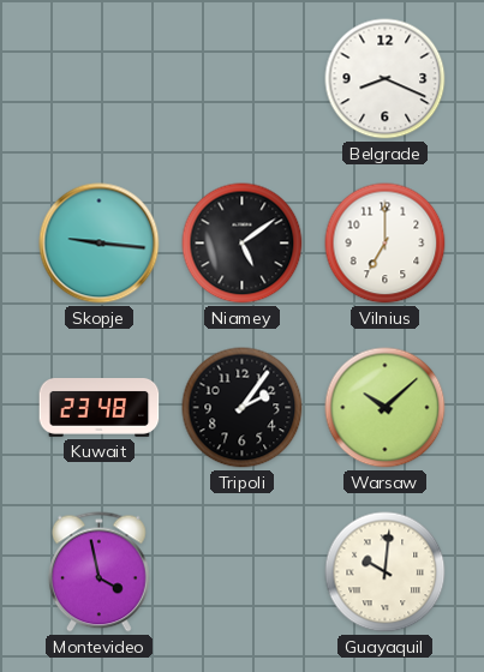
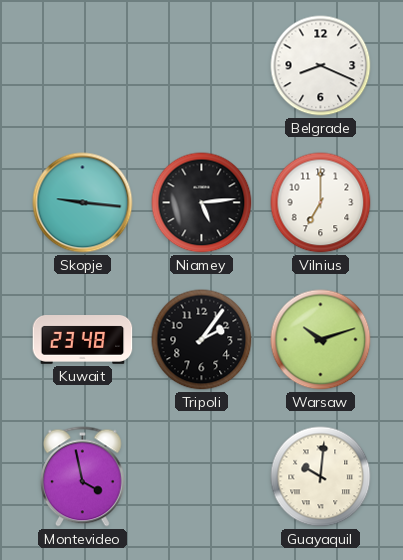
Niamey: 5:09 -> 5:14 (202, 203)
Warsaw: 10:08 -> 10:12 (321, 340)
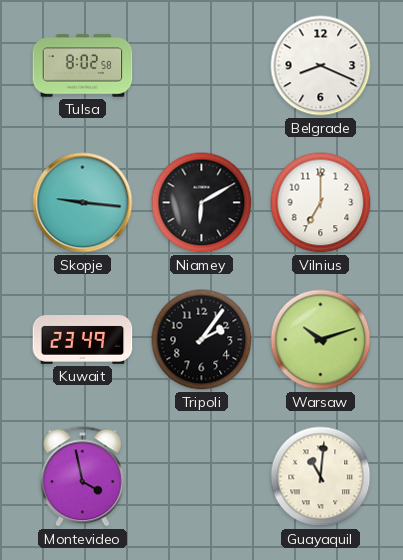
Tulsa: none -> 8:02 (83, 66)
Niamey: 5:14 -> 6:10 (202, 203)
Kuwait: 23:48 -> 23:49 (83, 340)
Guayaquil: 10:01 -> 11:01 (321, 477)
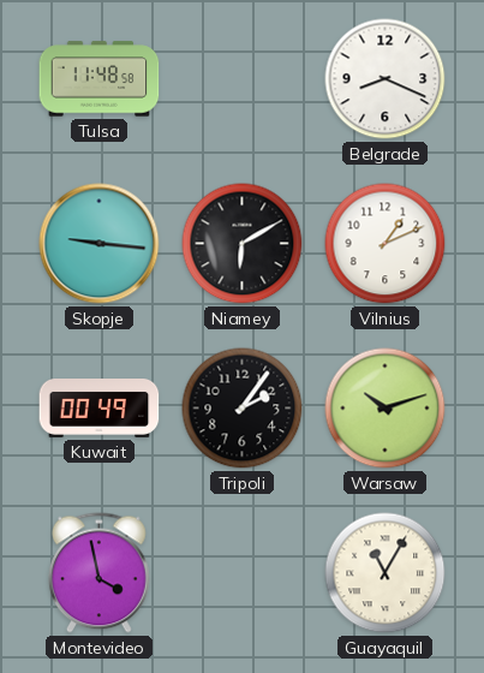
Tulsa: 8:02 -> 11:48 (100, 79)
Vilnius: 7:00 -> 1:11 (386, 244)
Kuwait: 23:49 -> 00:49 (100, 409)
Guayaquil: 11:01 -> 11:05 (386, 573)
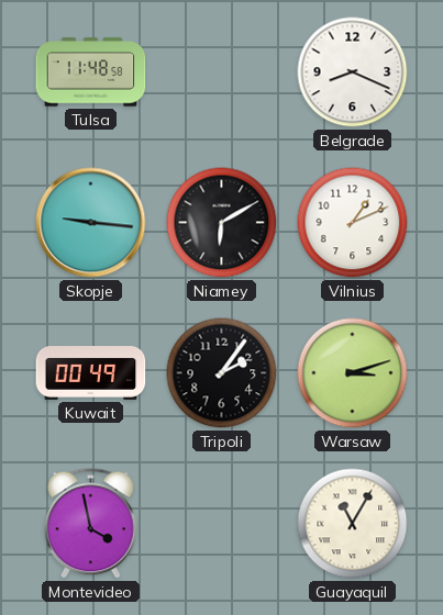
Warsaw: 10:12 -> 3:12 (353, 373)
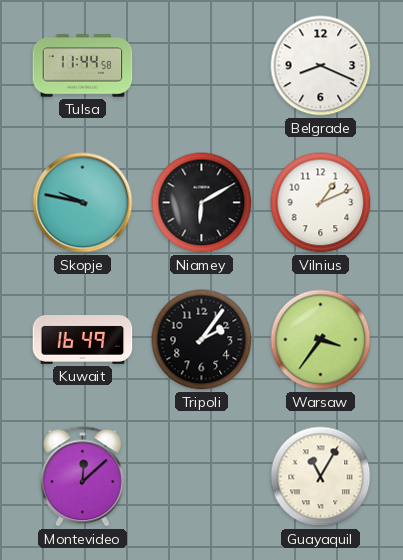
Tulsa: 11:48 -> 11:44 (83, 66)
Skopje: 9:16 -> 9:47 (83, 203)
Kuwait: 00:49 -> 16:49 (83, 340)
Warsaw: 3:12 -> 3:36 (321, 340)
Montevideo: 3:58 -> 12:08 (82, 477)
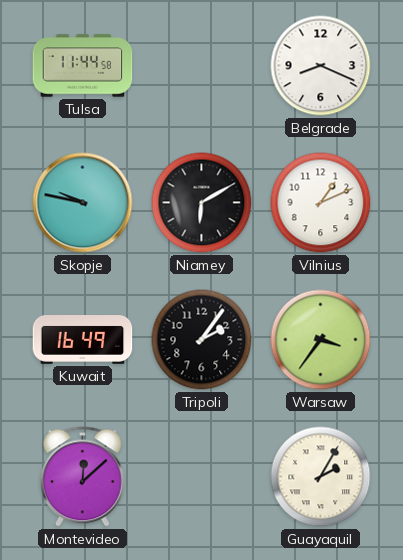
Guayaquil: 11:05 -> 2:05 (321, 477)
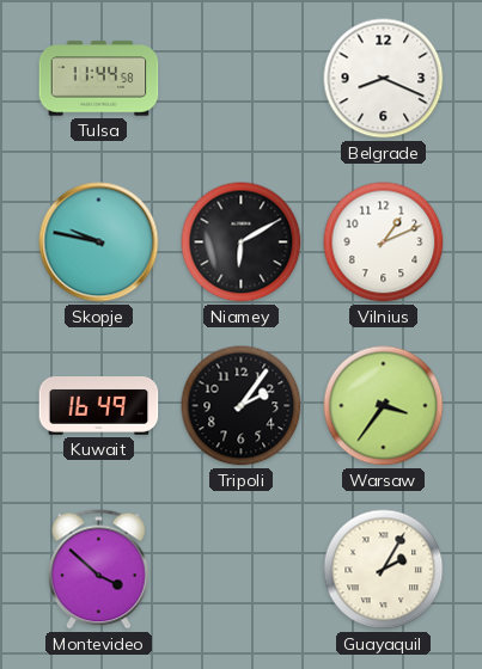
Montevideo: 12:08 -> 3:52 (98, 570)
